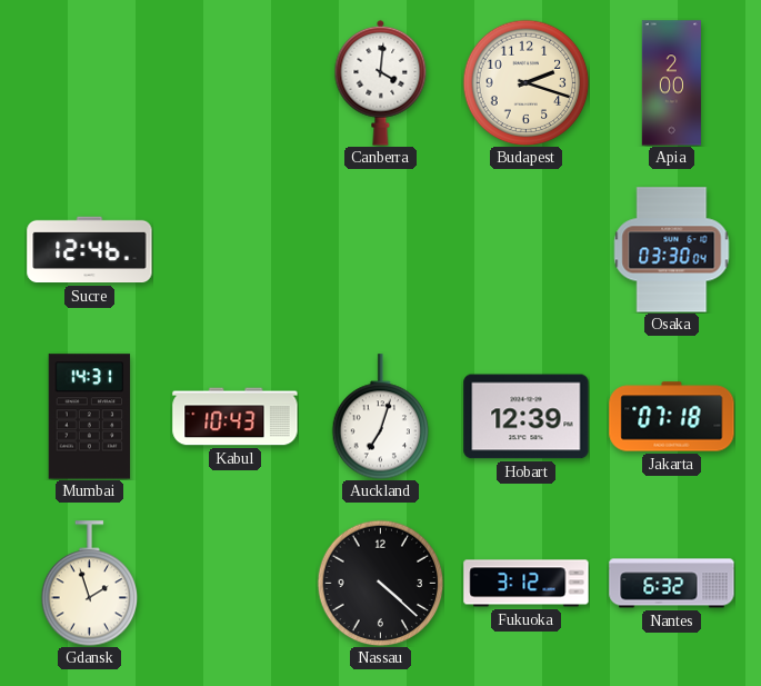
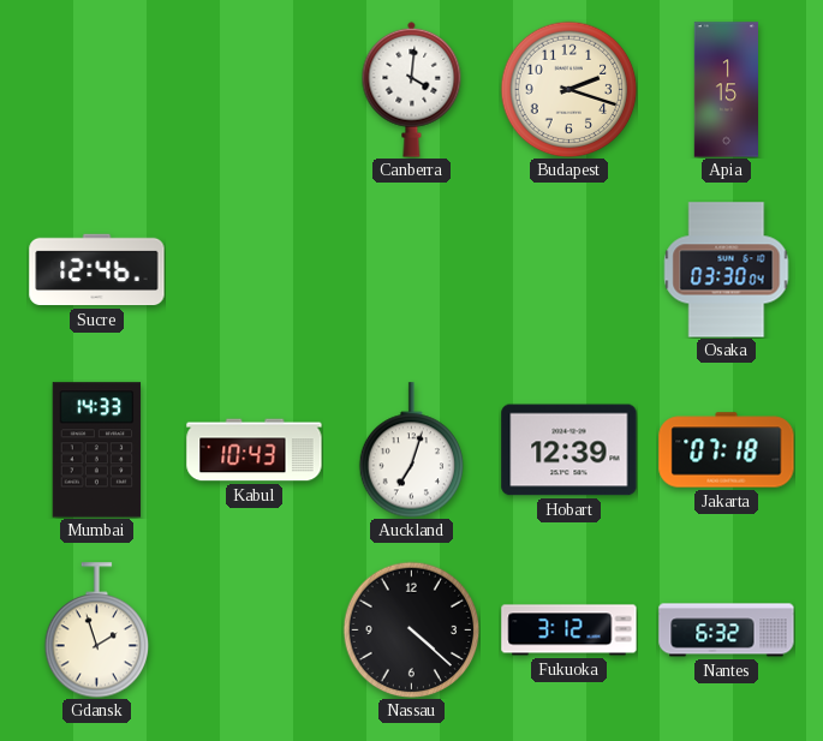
Apia: 2:00 -> 1:15 (726, 90)
Mumbai: 14:31 -> 14:33 (97, 450)
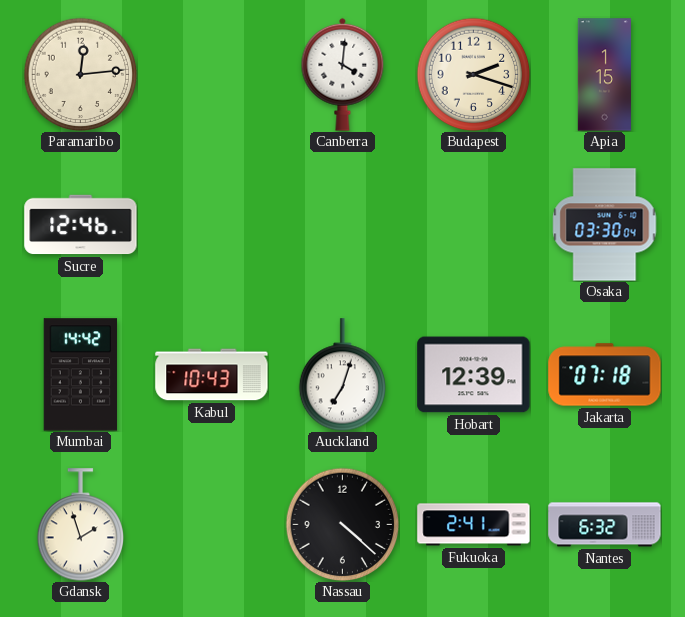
Paramaribo: none -> 12:14 (80, 74)
Mumbai: 14:33 -> 14:42 (81, 375)
Fukuoka: 3:12 -> 2:41 (474, 525)
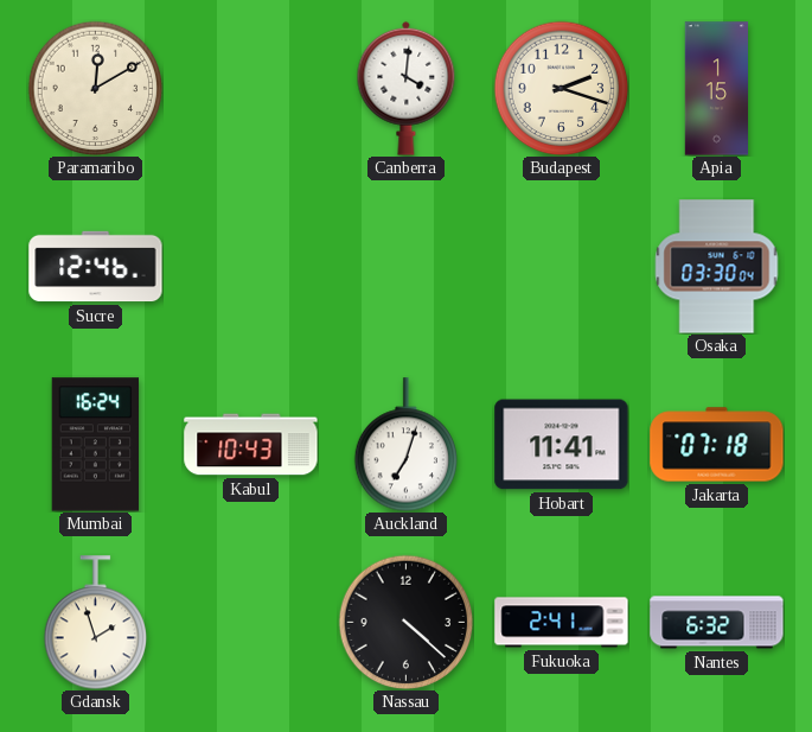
Paramaribo: 12:14 -> 12:10 (95, 88)
Mumbai: 14:42 -> 16:24 (96, 445)
Hobart: 12:39 -> 11:41 (562, 445)
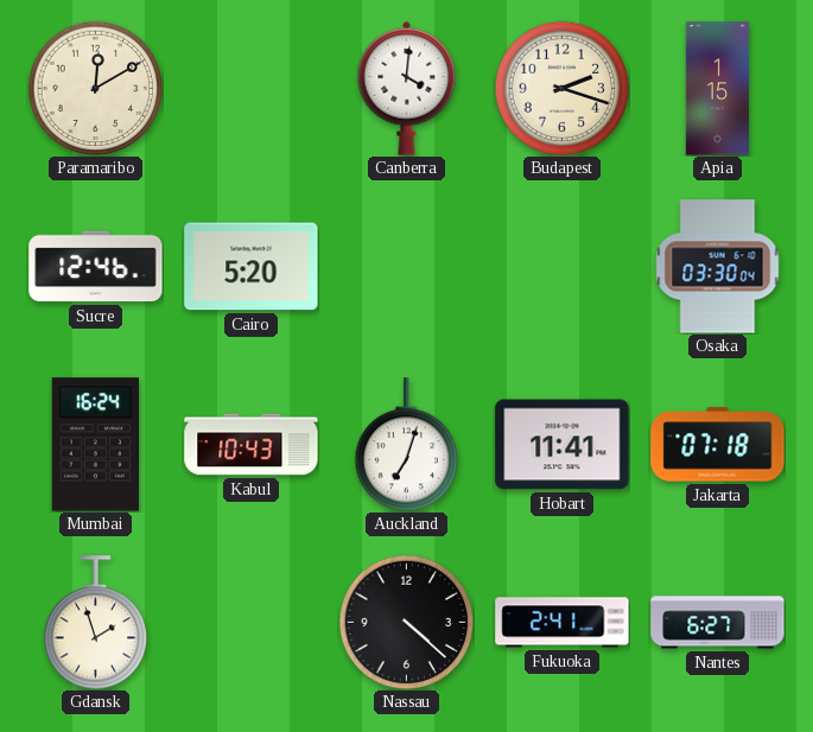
Cairo: none -> 5:20 (252, 267)
Nantes: 6:32 -> 6:27 (718, 623)
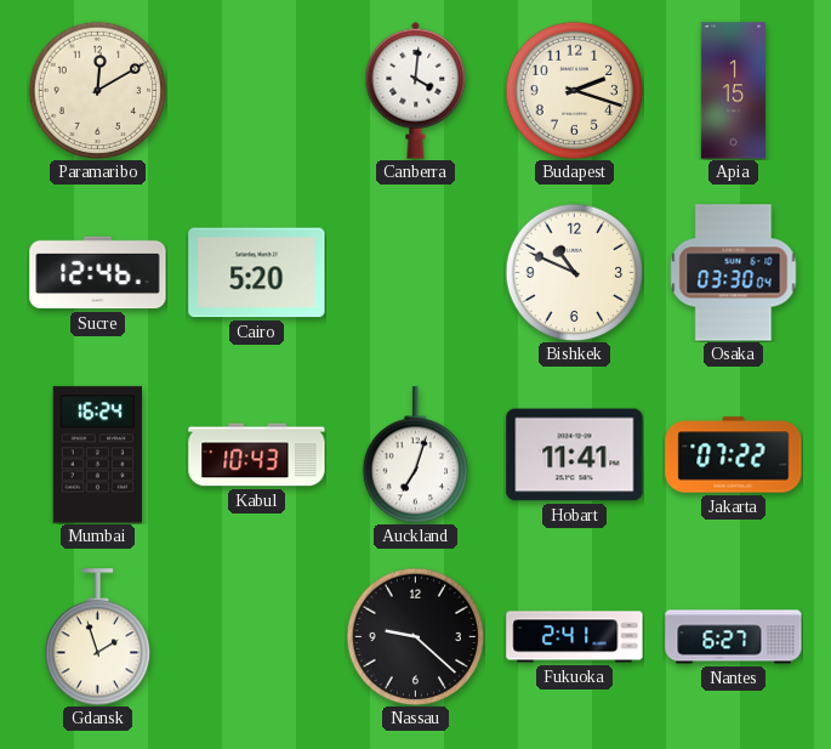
Bishkek: none -> 10:49 (574, 272)
Jakarta: 07:18 -> 07:22 (734, 455)
Nassau: 4:22 -> 9:22 (415, 636)
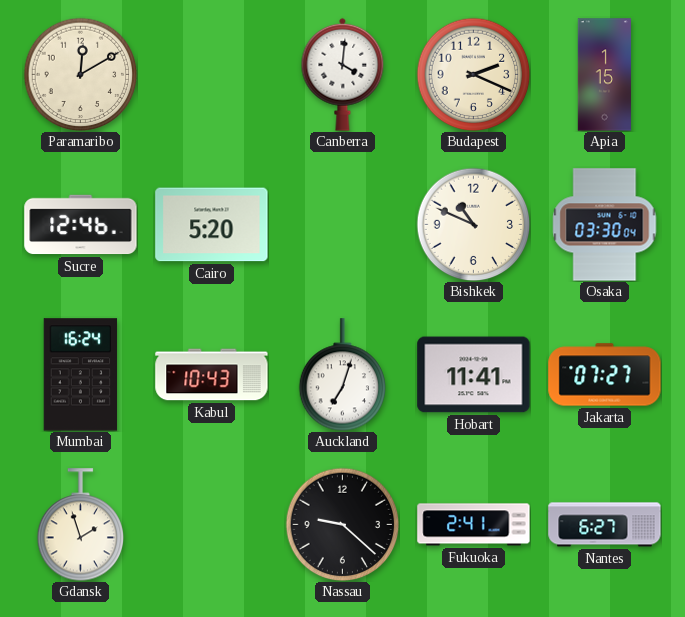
Budapest: 2:18 -> 2:19 (473, 74)
Jakarta: 07:22 -> 07:27 (605, 375)
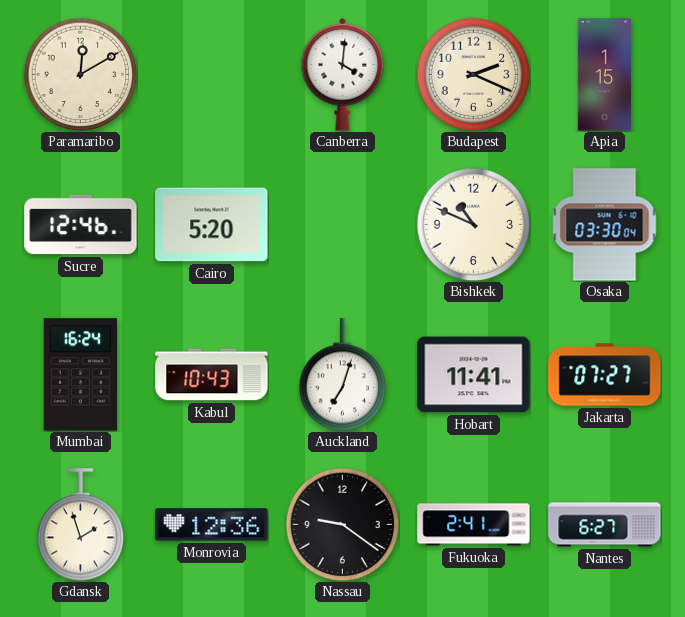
Monrovia: none -> 12:36 (212, 525)
Nassau: 9:22 -> 9:21 (342, 524)
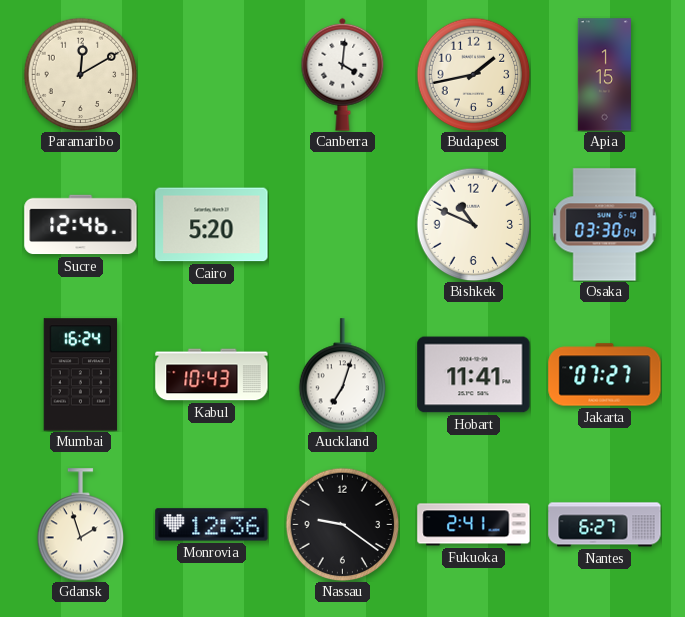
Budapest: 2:19 -> 1:43 (473, 74)
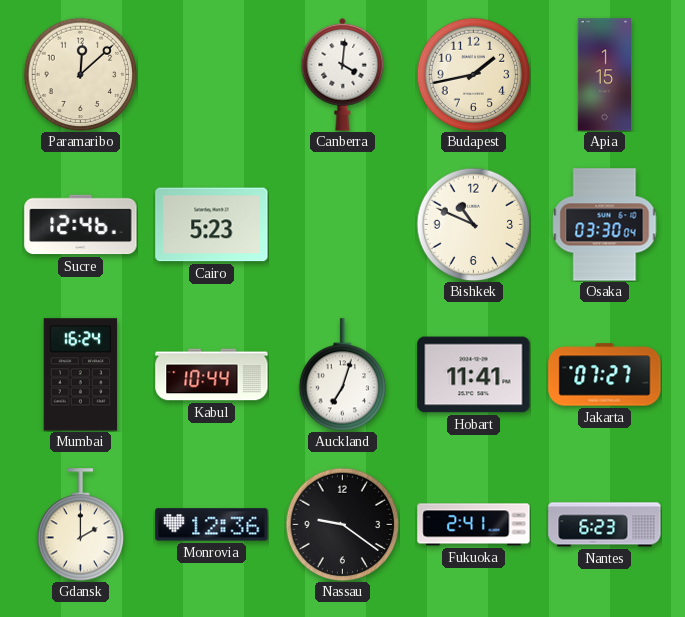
Paramaribo: 12:10 -> 12:08 (80, 74)
Cairo: 5:20 -> 5:23 (212, 225)
Kabul: 10:43 -> 10:44 (212, 375)
Gdansk: 1:57 -> 2:00 (81, 525)
Nantes: 6:27 -> 6:23 (605, 525)
